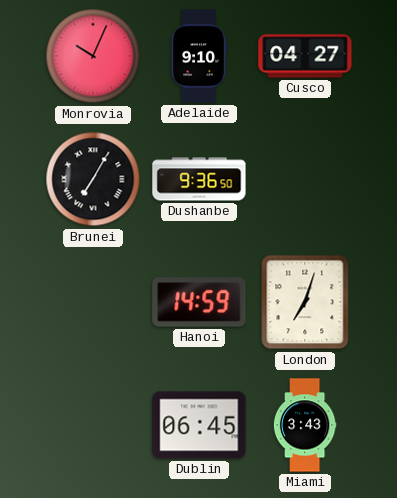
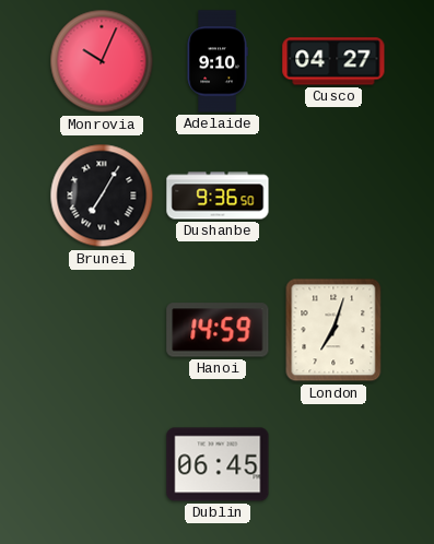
Miami: 3:43 -> none (305, 425)
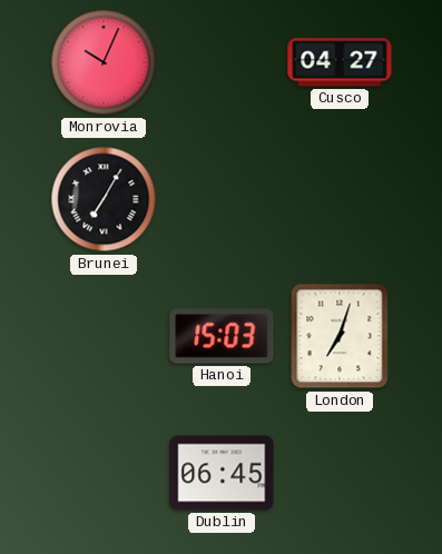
Adelaide: 9:10 -> none (218, 61)
Dushanbe: 9:36 -> none (218, 196)
Hanoi: 14:59 -> 15:03 (222, 336)
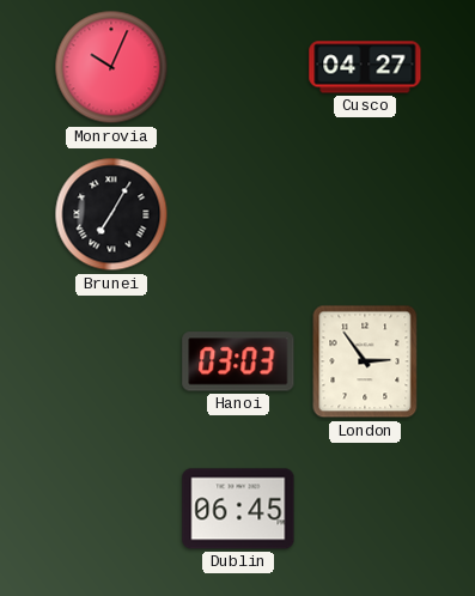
Hanoi: 15:03 -> 03:03 (238, 361)
London: 7:03 -> 2:54 (365, 361)
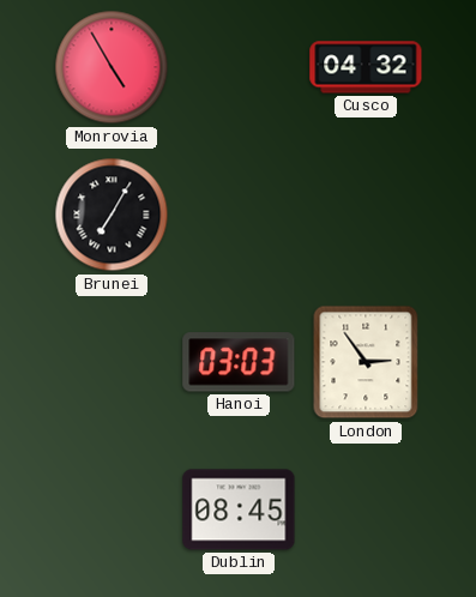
Monrovia: 10:04 -> 4:55 (112, 67)
Cusco: 04:27 -> 04:32 (366, 67)
Dublin: 06:45 -> 08:45 (239, 509)
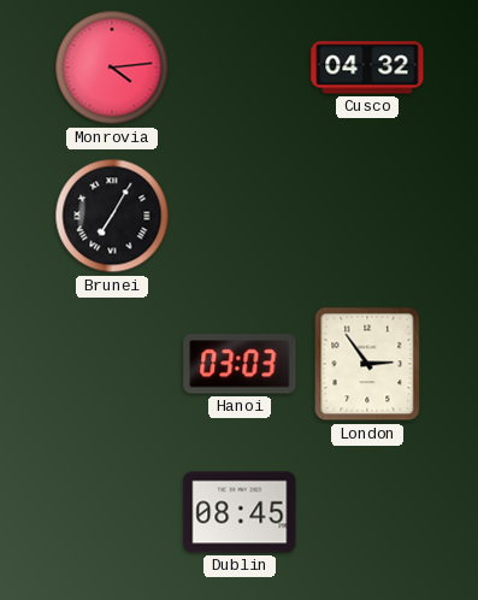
Monrovia: 4:55 -> 4:14 (112, 67)
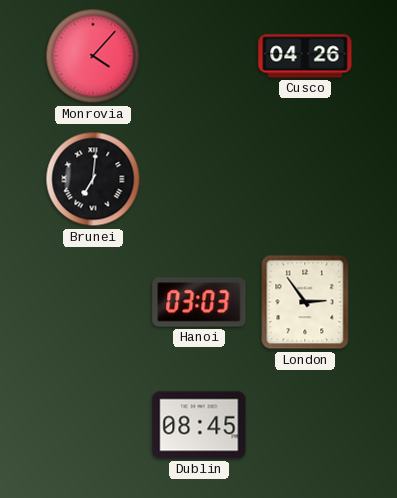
Monrovia: 4:14 -> 4:07 (93, 56)
Cusco: 04:32 -> 04:26 (305, 56)
Brunei: 7:05 -> 7:01 (93, 179)
